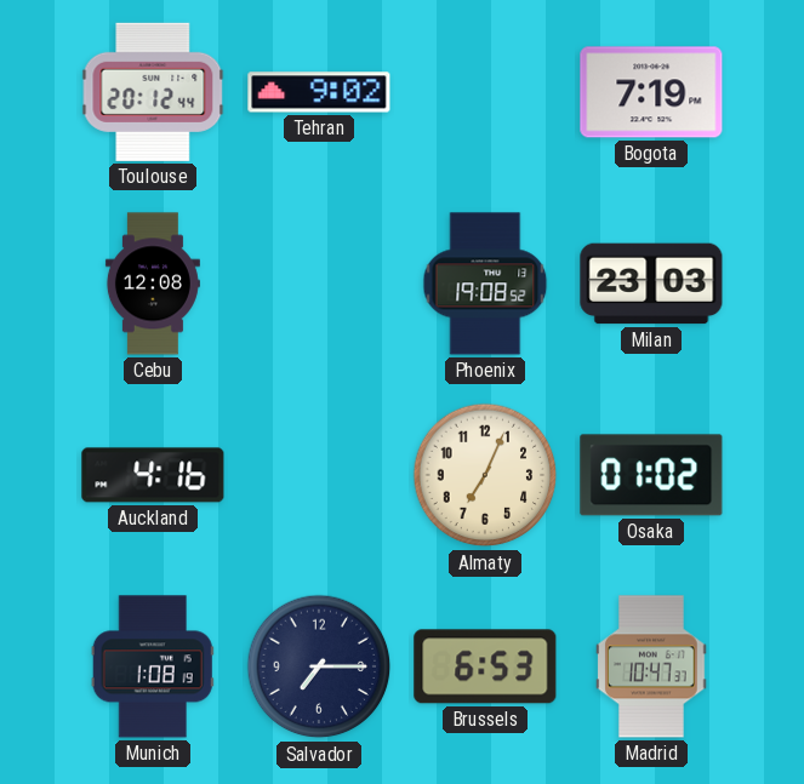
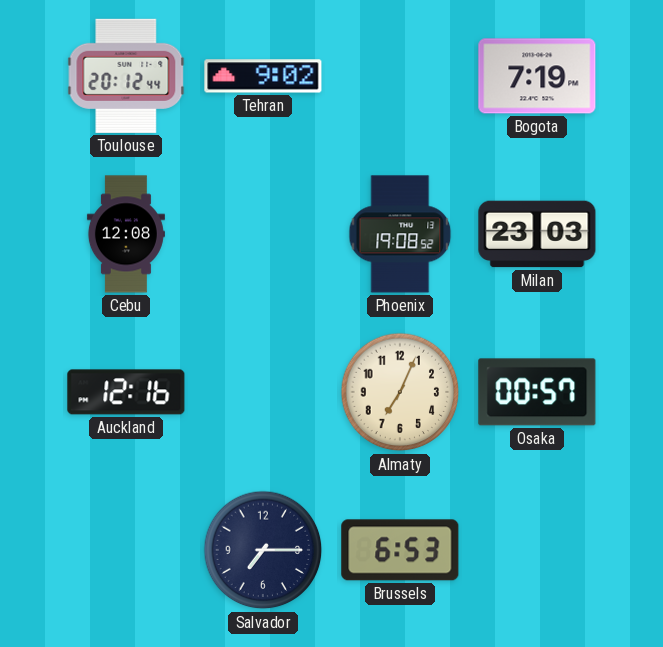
Auckland: 4:16 -> 12:16 (126, 392)
Osaka: 01:02 -> 00:57 (537, 392)
Munich: 1:08 -> none (153, 666)
Madrid: 10:47 -> none (651, 666)
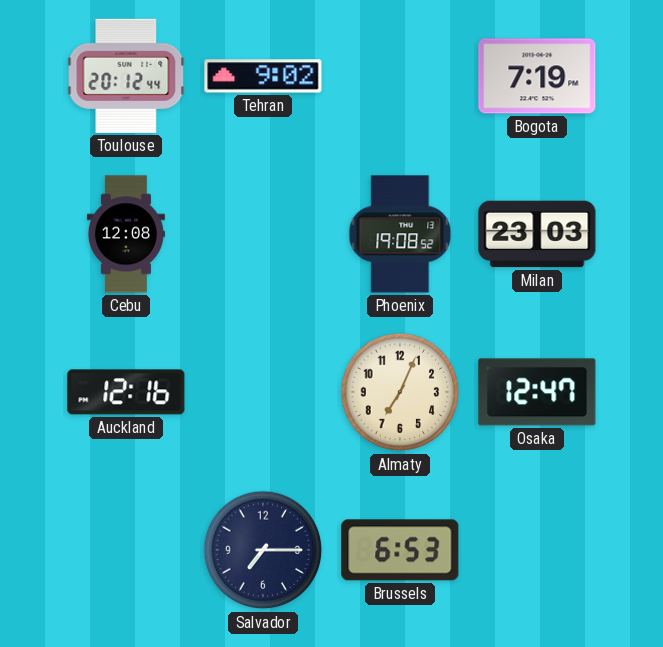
Osaka: 00:57 -> 12:47 (537, 392)
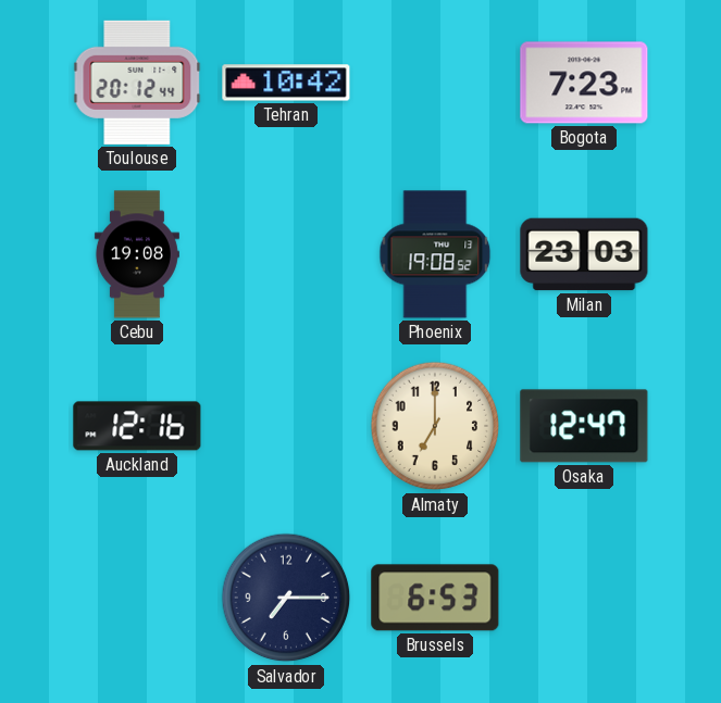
Tehran: 9:02 -> 10:42 (286, 83)
Bogota: 7:19 -> 7:23 (584, 83)
Cebu: 12:08 -> 19:08 (137, 254)
Almaty: 7:04 -> 7:00 (435, 426)
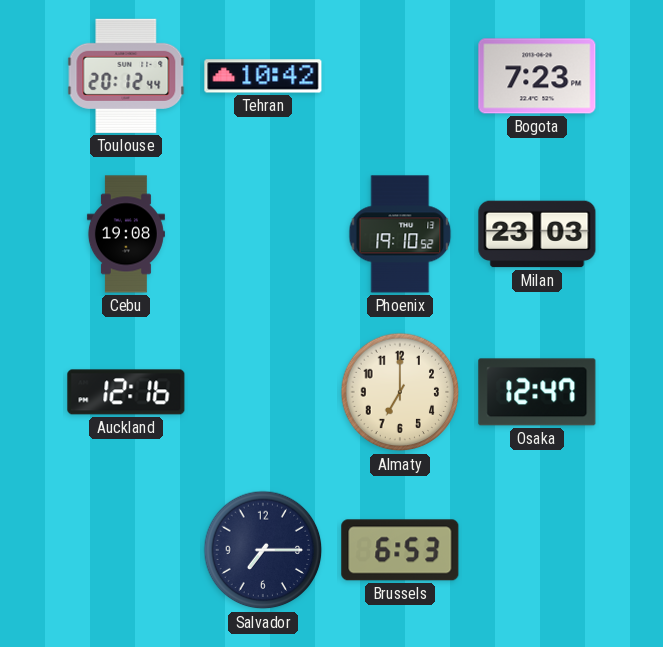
Phoenix: 19:08 -> 19:10 (400, 234)
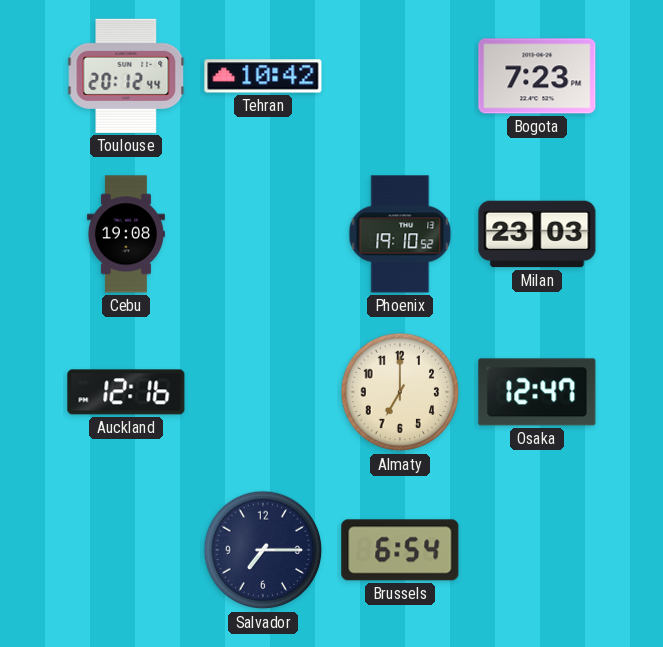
Brussels: 6:53 -> 6:54 (400, 550)
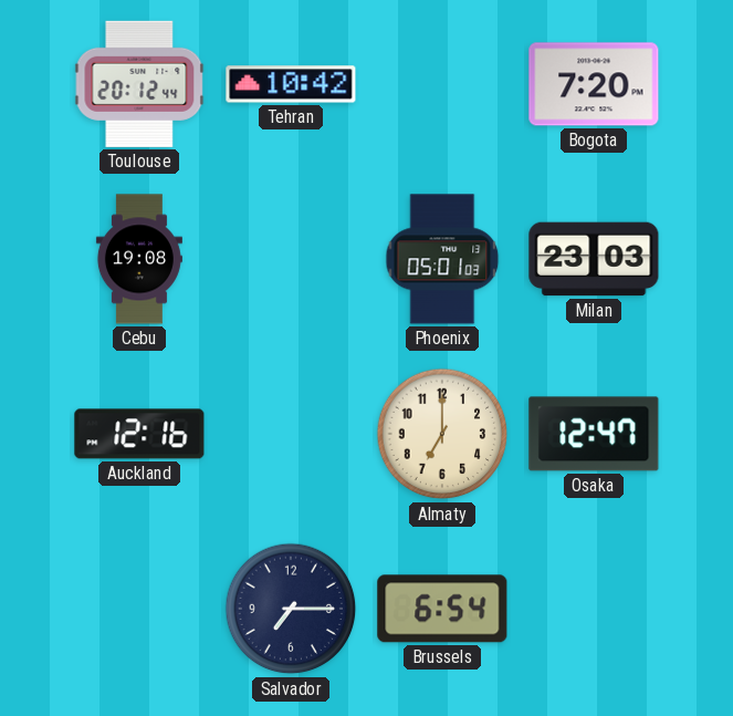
Bogota: 7:23 -> 7:20 (594, 84)
Phoenix: 19:10 -> 05:01 (442, 259)
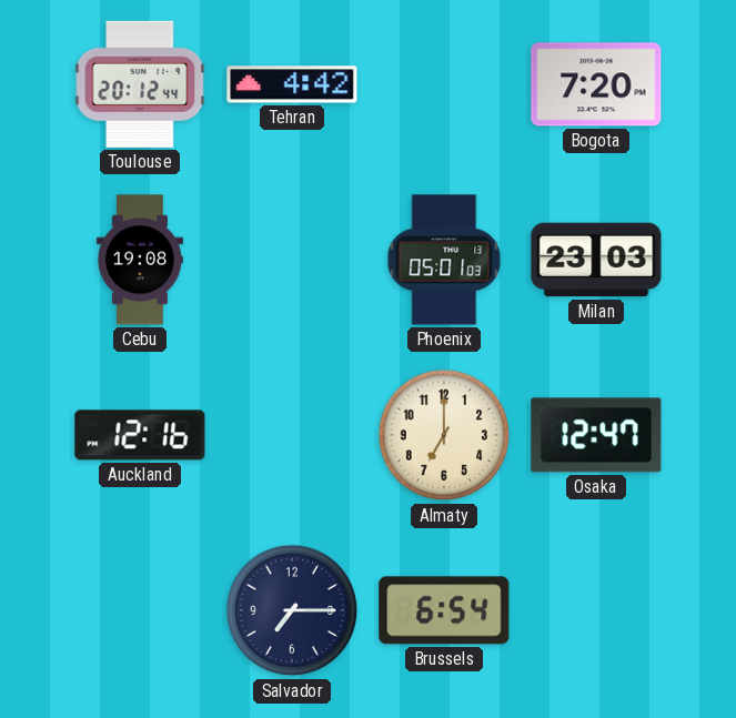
Tehran: 10:42 -> 4:42 (292, 84)
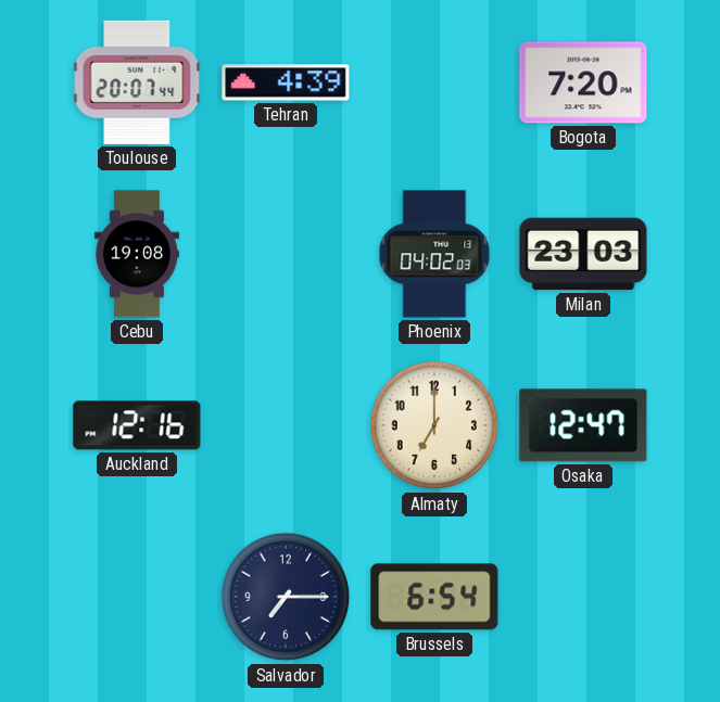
Toulouse: 20:12 -> 20:07 (137, 82)
Tehran: 4:42 -> 4:39 (286, 82)
Phoenix: 05:01 -> 04:02 (434, 254)
